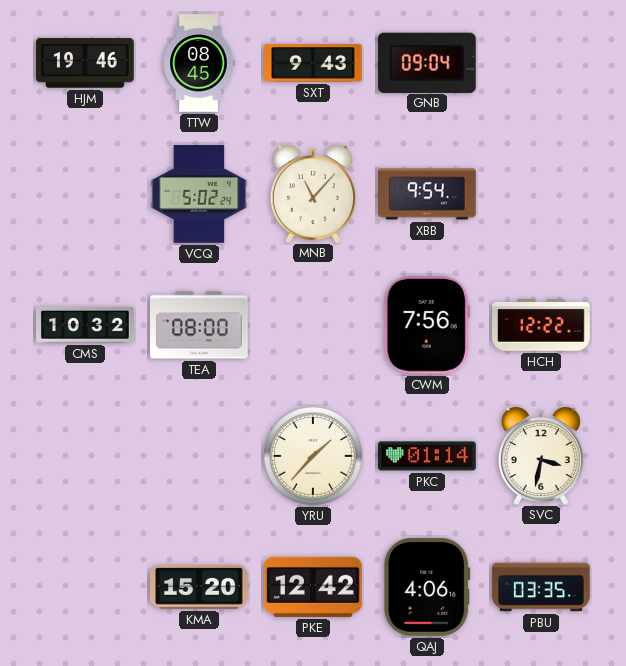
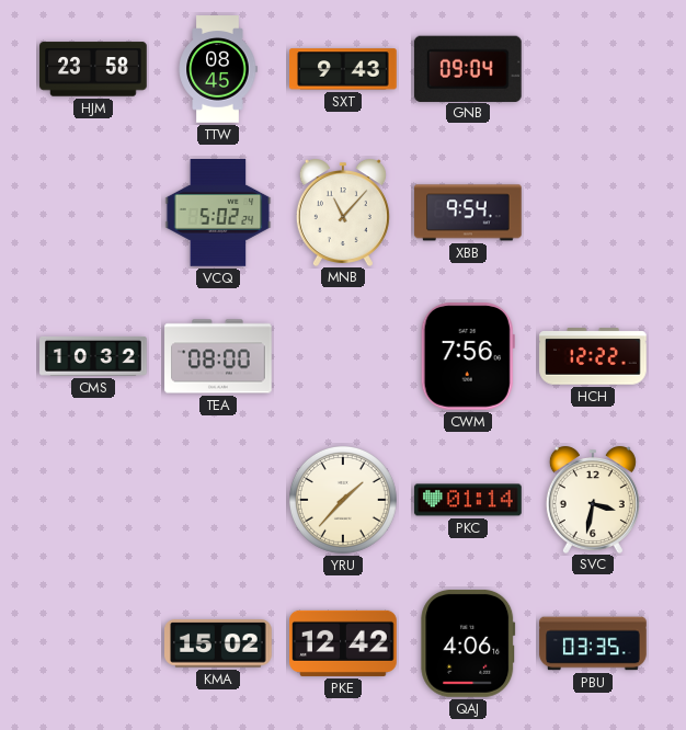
HJM: 19:46 -> 23:58 (93, 69)
KMA: 15:20 -> 15:02 (218, 643)
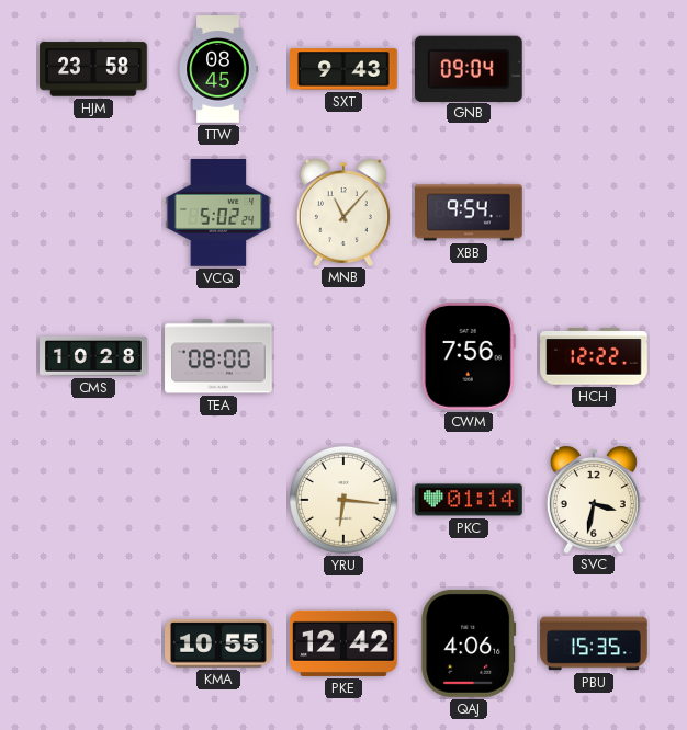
CMS: 10:32 -> 10:28 (93, 356)
YRU: 1:37 -> 6:16 (344, 500)
KMA: 15:02 -> 10:55 (218, 643)
PBU: 03:35 -> 15:35 (594, 643)
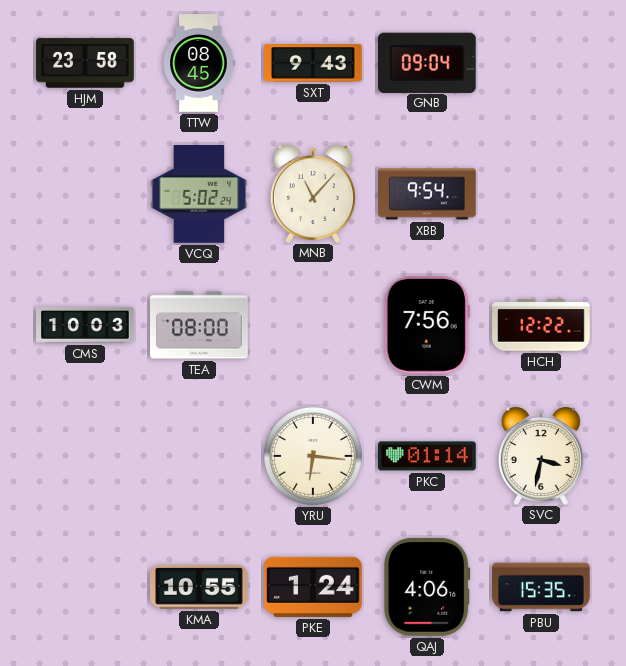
CMS: 10:28 -> 10:03 (85, 325)
PKE: 12:42 -> 1:24 (313, 587)
